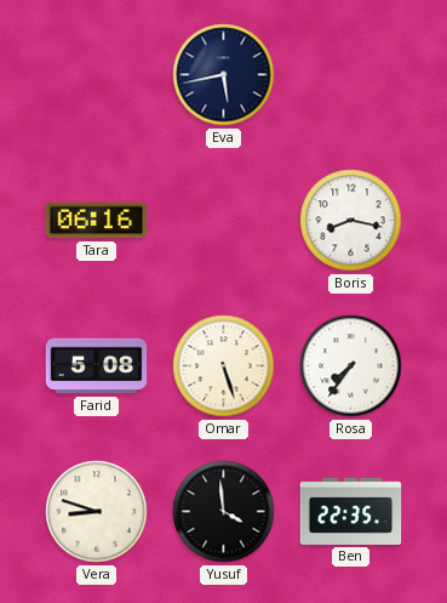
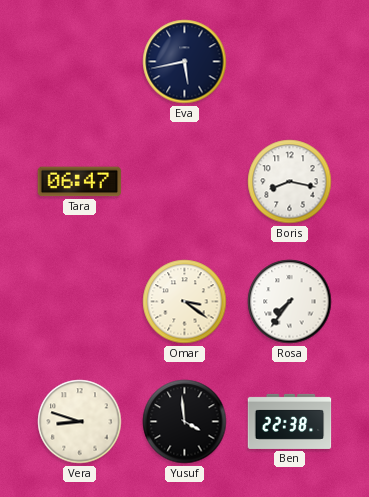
Tara: 06:16 -> 06:47 (80, 182)
Farid: 5:08 -> none (97, 366)
Omar: 5:27 -> 3:21 (185, 302)
Ben: 22:35 -> 22:38 (290, 421)
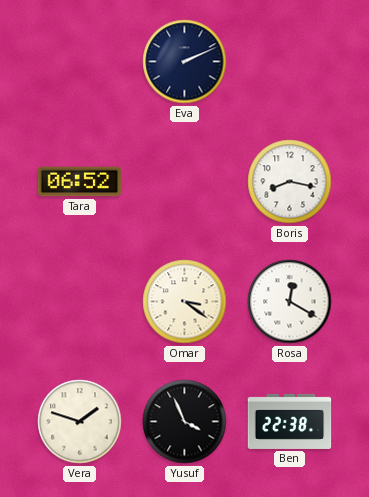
Eva: 5:43 -> 2:11 (185, 62)
Tara: 06:47 -> 06:52 (80, 182)
Rosa: 7:36 -> 12:20 (290, 302)
Vera: 8:48 -> 1:48 (80, 422)
Yusuf: 3:59 -> 3:56 (185, 422)
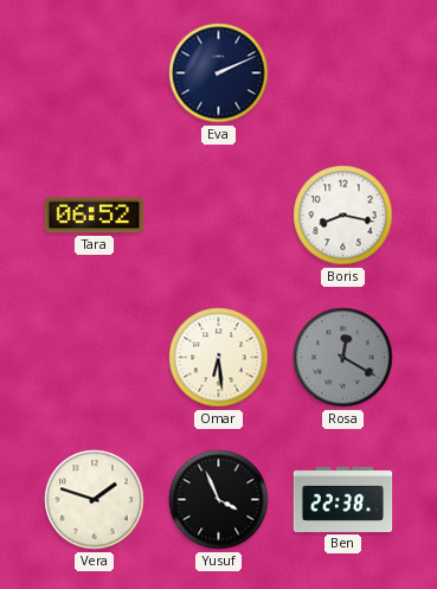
Omar: 3:21 -> 6:29 (219, 358)
Rosa dial: white -> grey (343, 358)
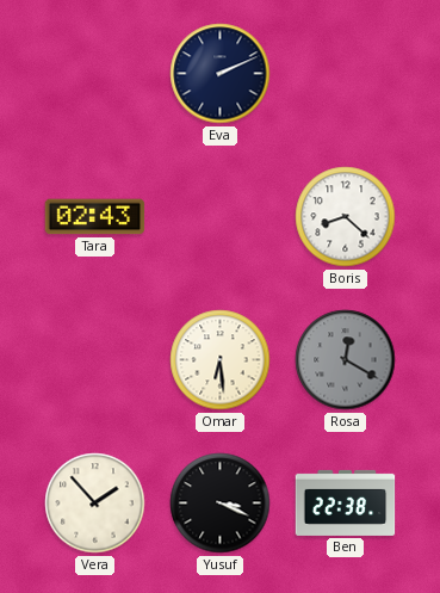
Tara: 06:52 -> 02:43 (95, 217)
Boris: 8:17 -> 8:22 (346, 217)
Vera: 1:48 -> 1:53 (95, 504)
Yusuf: 3:56 -> 3:19 (221, 504)
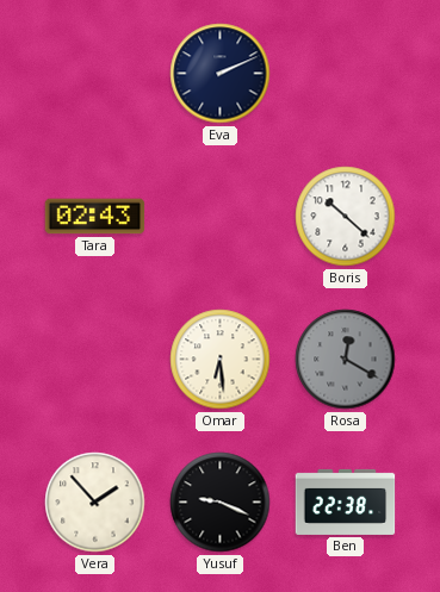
Boris: 8:22 -> 10:22 (346, 217)
Yusuf: 3:19 -> 9:19 (221, 503)
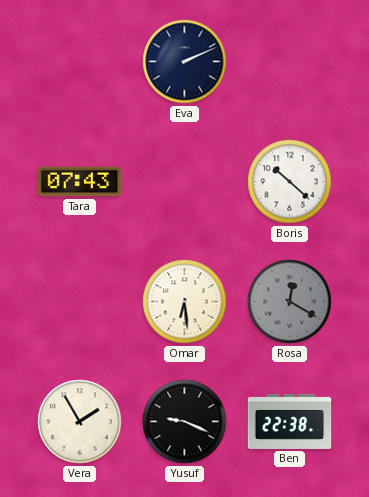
Tara: 02:43 -> 07:43 (80, 182)
Vera: 1:53 -> 1:55 (80, 422)
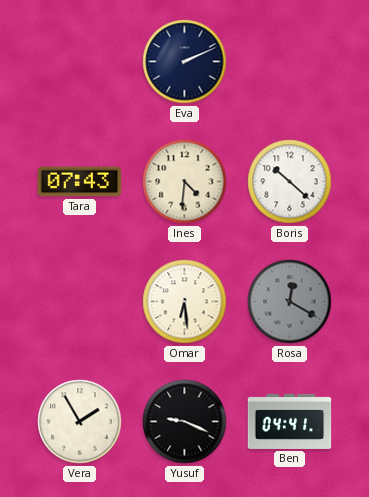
Ines: none -> 4:31 (185, 182)
Ben: 22:38 -> 04:41 (290, 421)
